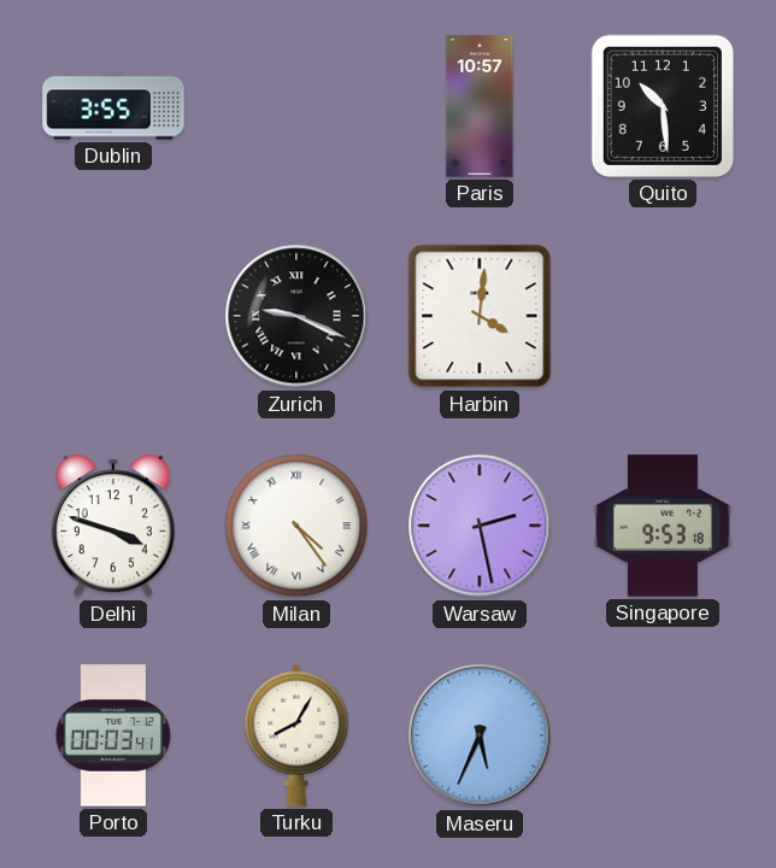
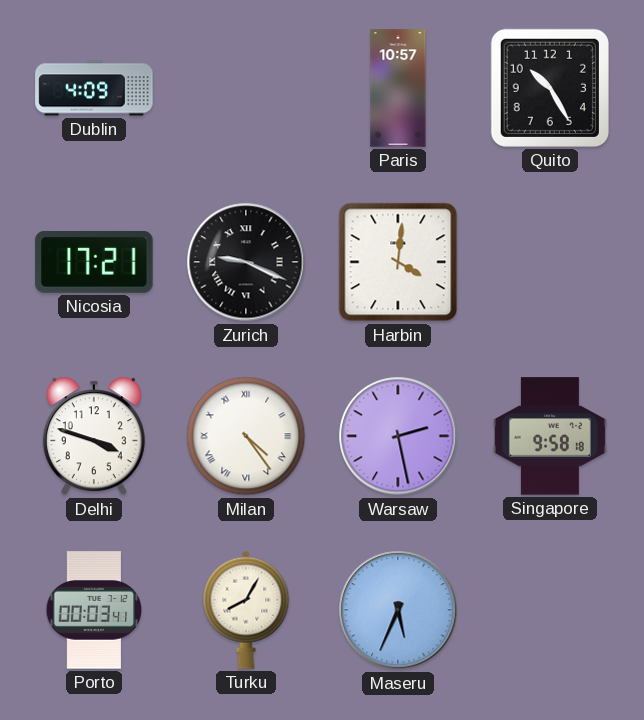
Dublin: 3:55 -> 4:09 (94, 88)
Quito: 10:29 -> 10:25 (550, 88)
Nicosia: none -> 17:21 (94, 262)
Singapore: 9:53 -> 9:58 (550, 436)
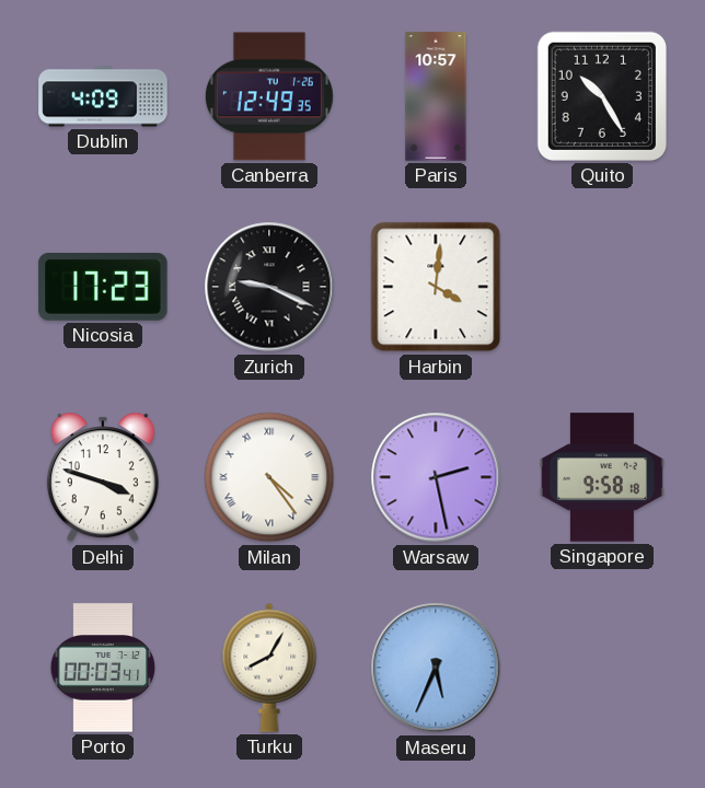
Canberra: none -> 12:49 (269, 96)
Nicosia: 17:21 -> 17:23 (103, 287)
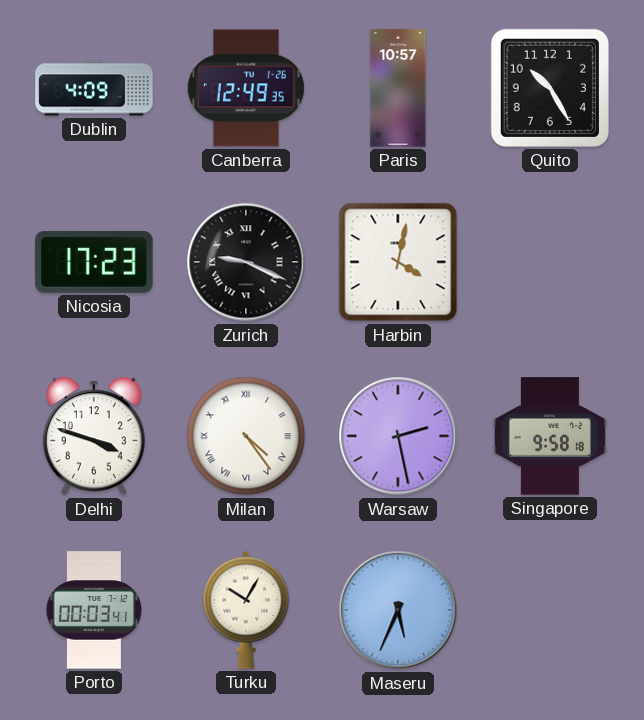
Harbin: 4:01 -> 4:02 (398, 262)
Turku: 8:05 -> 10:05 (246, 610)
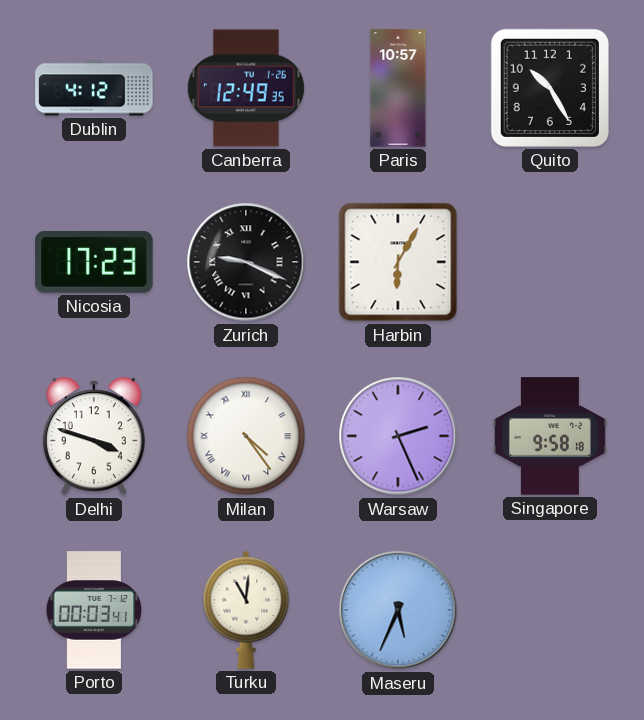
Dublin: 4:09 -> 4:12 (94, 88)
Harbin: 4:02 -> 6:05 (398, 262)
Warsaw: 2:28 -> 2:26 (398, 436)
Turku: 10:05 -> 11:01 (246, 610)
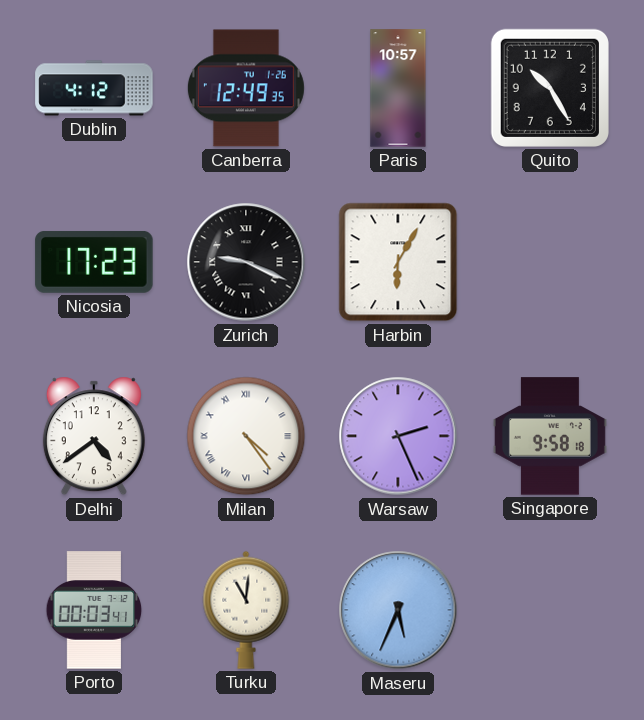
Delhi: 3:48 -> 4:39 (94, 436)
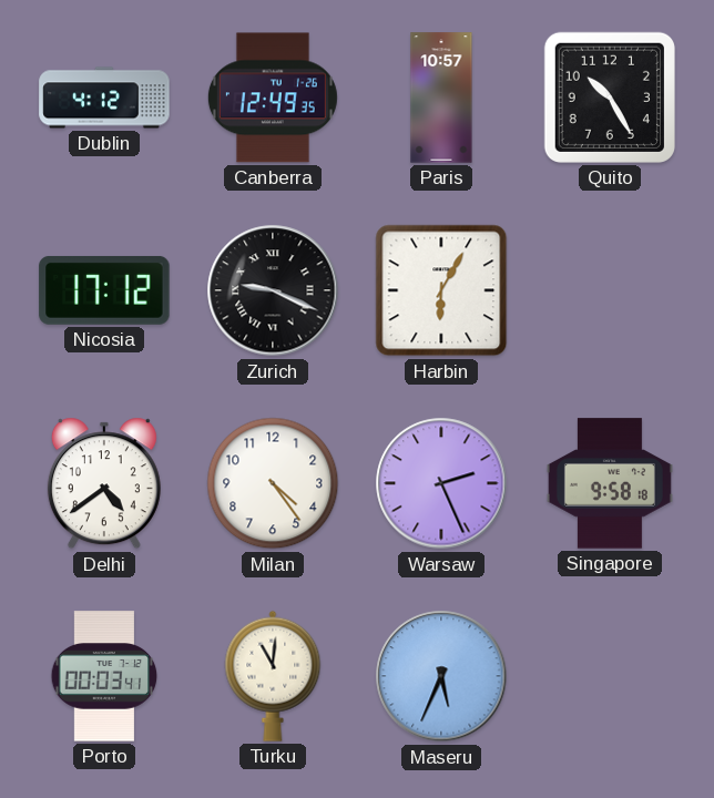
Nicosia: 17:23 -> 17:12 (104, 290)
Milan numerals: Roman -> Arabic (273, 483)
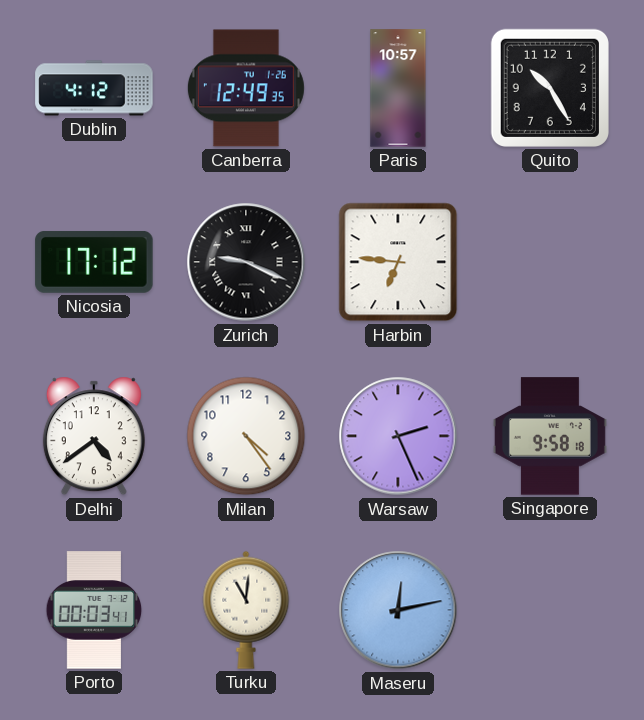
Harbin: 6:05 -> 6:46 (398, 262)
Maseru: 5:34 -> 12:13 (398, 610)
